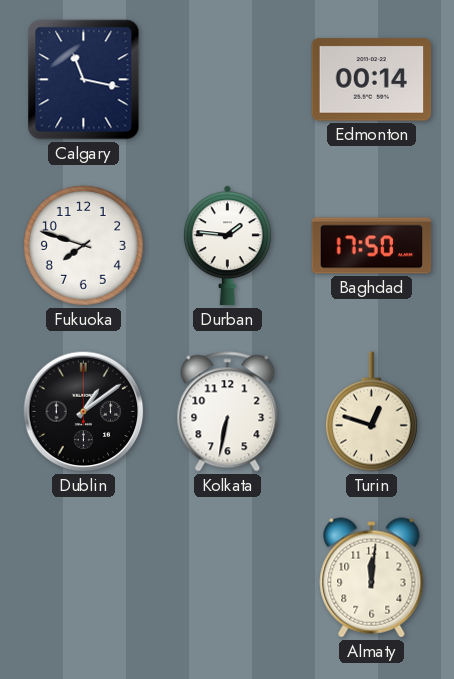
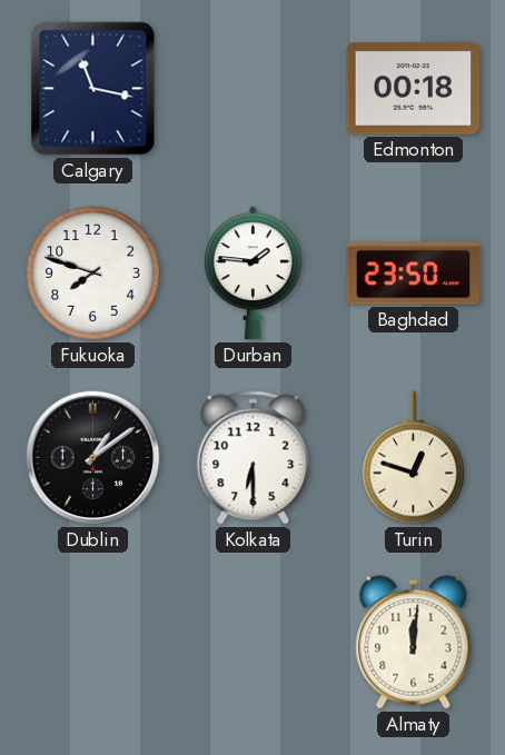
Edmonton: 00:14 -> 00:18 (414, 89)
Baghdad: 17:50 -> 23:50 (414, 274)
Kolkata: 6:32 -> 6:30 (254, 458)
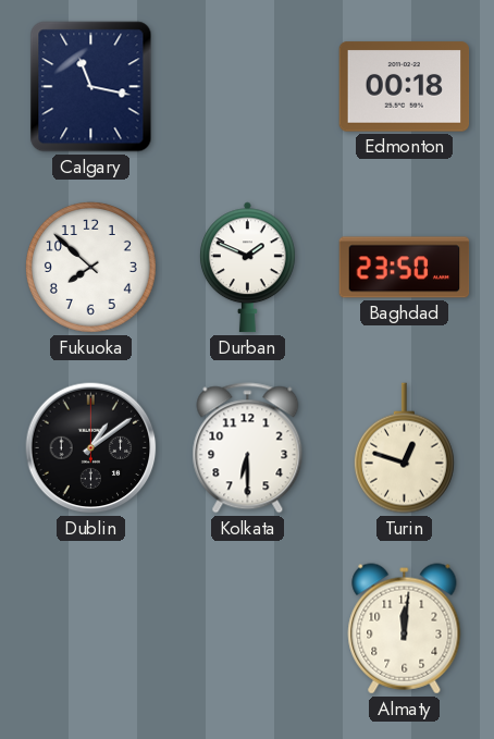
Fukuoka: 7:48 -> 7:52 (90, 267)
Durban: 1:46 -> 1:49 (247, 268)
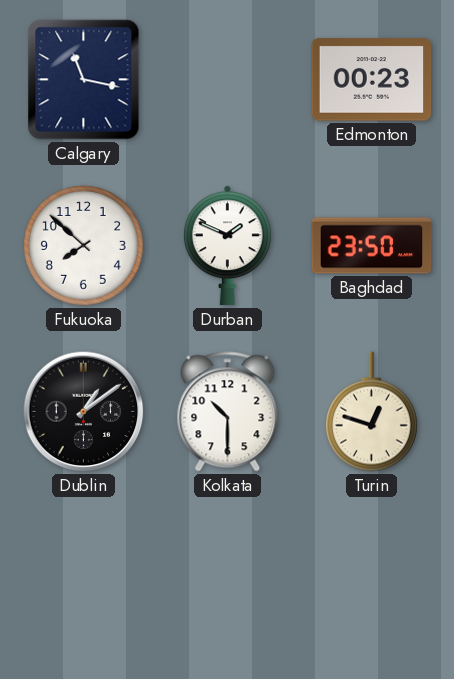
Edmonton: 00:18 -> 00:23 (372, 80)
Kolkata: 6:30 -> 10:30 (228, 412)
Almaty: 12:01 -> none (405, 629)
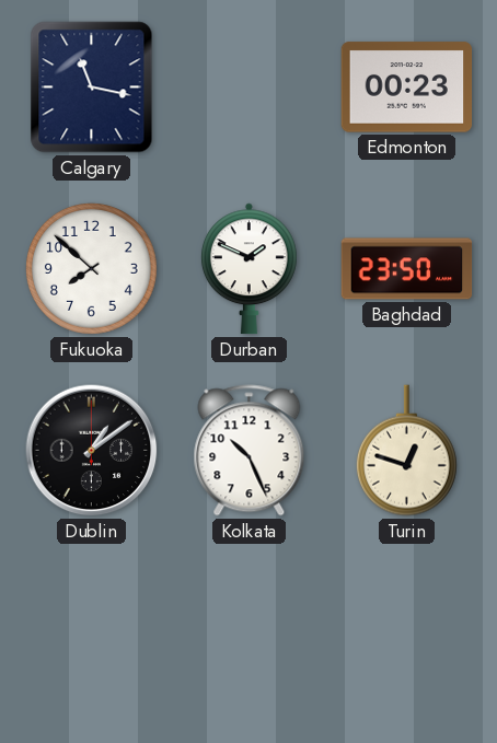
Kolkata: 10:30 -> 10:26 (250, 451)
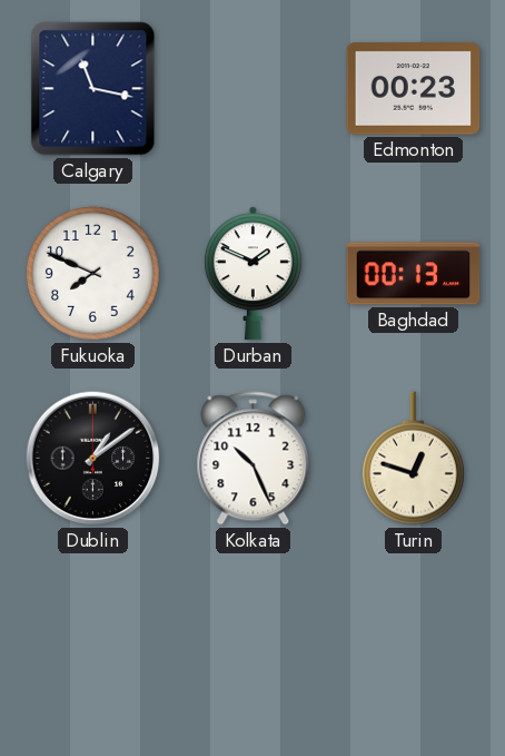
Fukuoka: 7:52 -> 7:49 (92, 273)
Baghdad: 23:50 -> 00:13 (414, 274)
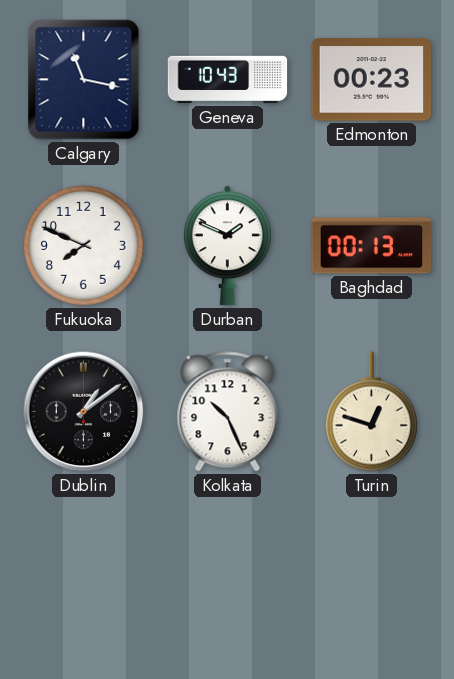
Geneva: none -> 10:43 (228, 80)
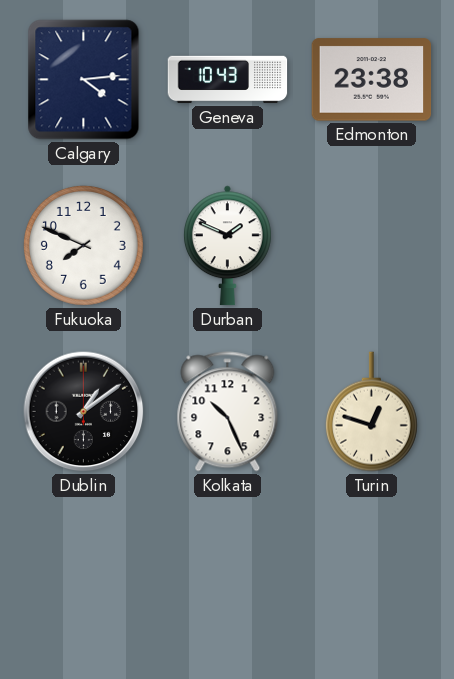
Calgary: 11:17 -> 4:14 (84, 80)
Edmonton: 00:23 -> 23:38 (372, 80)
Baghdad: 00:13 -> none (372, 246)
